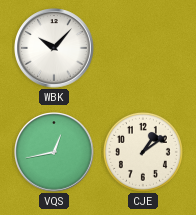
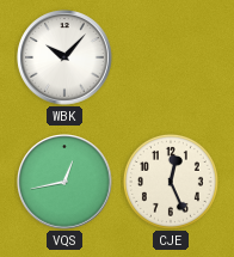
CJE: 1:09 -> 12:26 (171, 182)
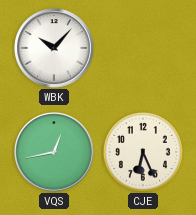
CJE: 12:26 -> 6:26 (143, 152)
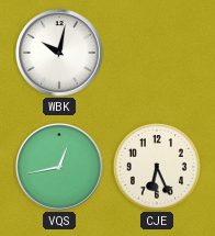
WBK: 10:07 -> 10:02 (59, 53)
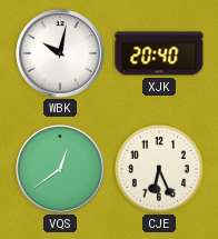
XJK: none -> 20:40 (159, 53)
VQS: 12:43 -> 12:39 (60, 169)
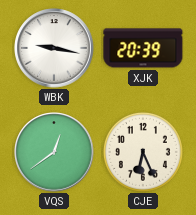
WBK: 10:02 -> 9:17 (54, 48)
XJK: 20:40 -> 20:39 (143, 48)
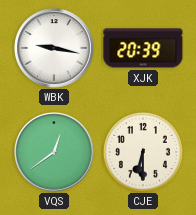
CJE: 6:26 -> 6:30 (143, 152)
